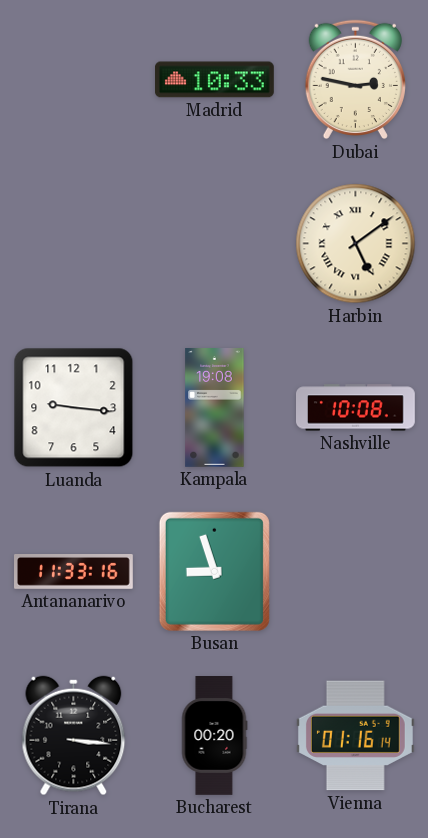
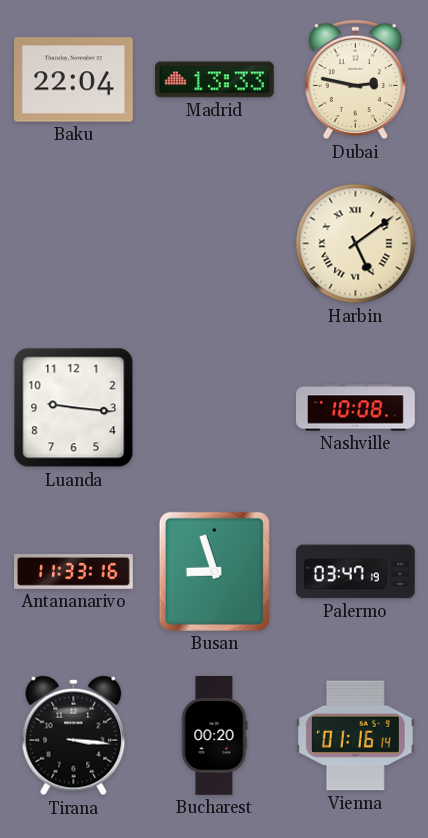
Baku: none -> 22:04 (73, 80)
Madrid: 10:33 -> 13:33 (215, 80)
Kampala: 19:08 -> none (215, 408)
Palermo: none -> 03:47 (356, 572)
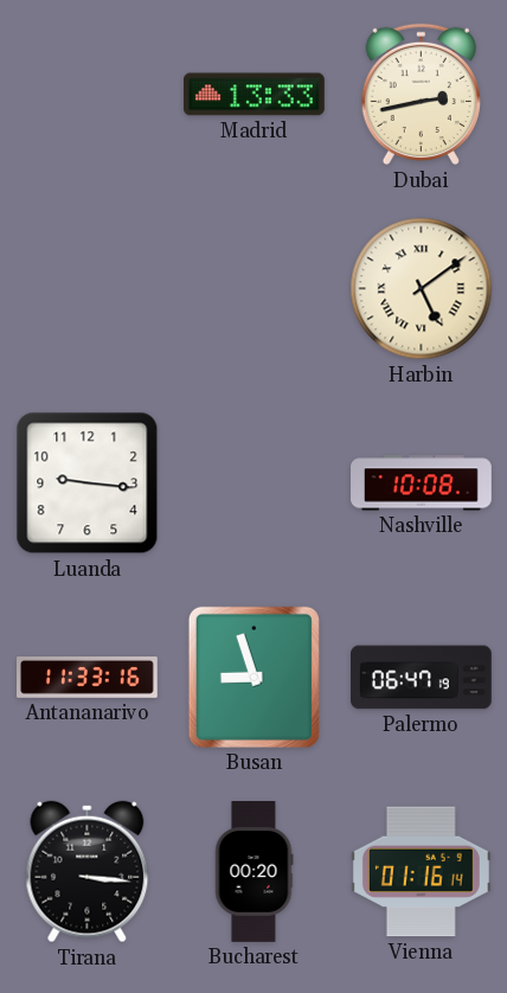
Baku: 22:04 -> none (73, 80)
Dubai: 2:47 -> 2:43 (421, 95)
Palermo: 03:47 -> 06:47 (422, 678)
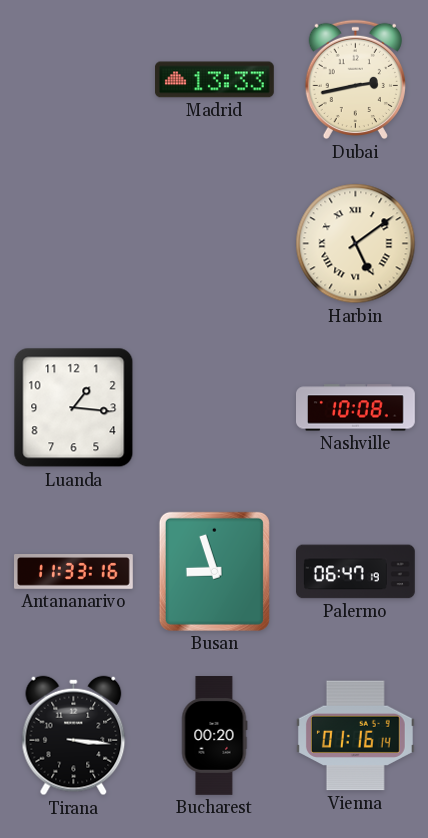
Luanda: 9:16 -> 1:16 (74, 408)
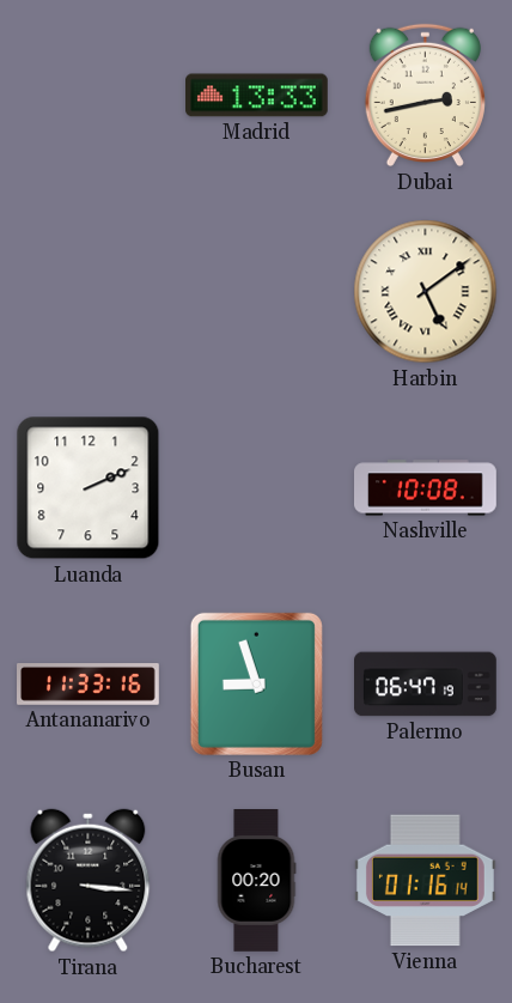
Luanda: 1:16 -> 2:11 (89, 488)
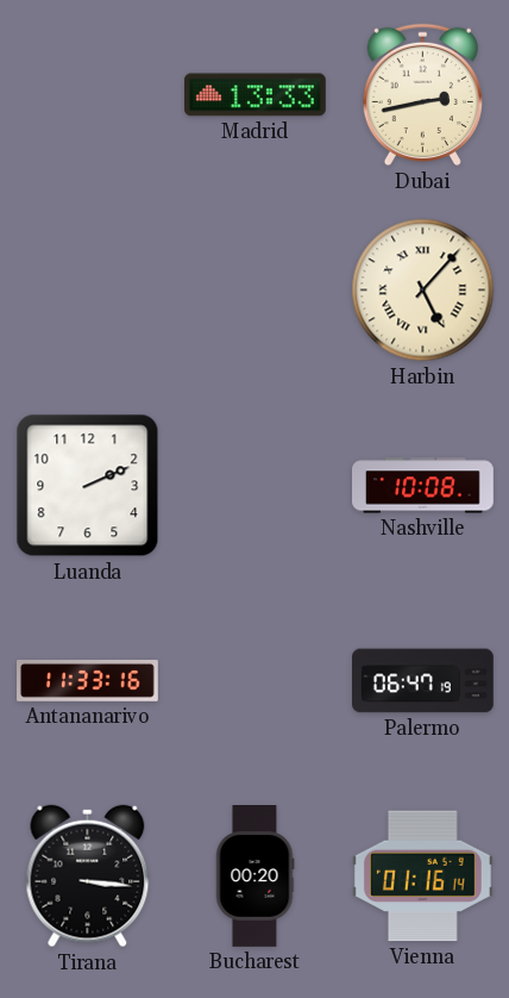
Harbin: 5:09 -> 5:07 (423, 291)
Busan: 8:57 -> none (256, 683)
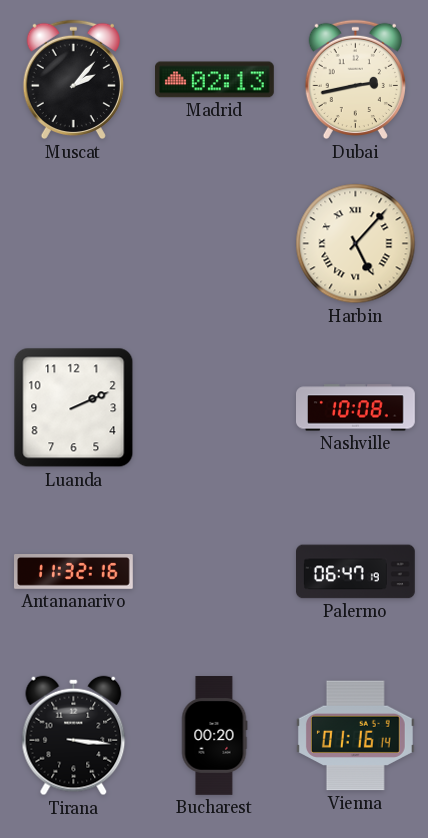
Muscat: none -> 2:07 (73, 80)
Madrid: 13:33 -> 02:13 (215, 80)
Antananarivo: 11:33 -> 11:32 (74, 572)
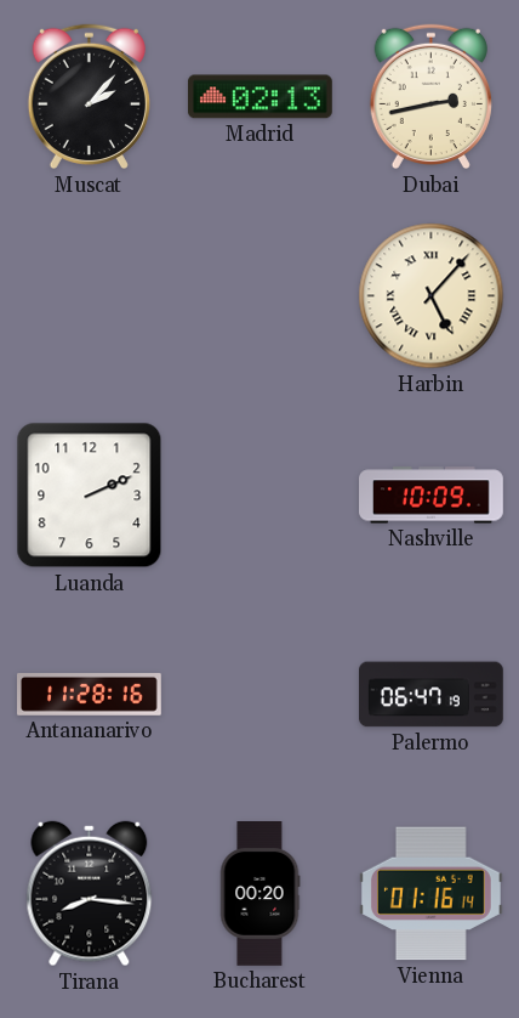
Nashville: 10:08 -> 10:09 (432, 496)
Antananarivo: 11:32 -> 11:28 (90, 695)
Tirana: 3:16 -> 8:16 (90, 894)
